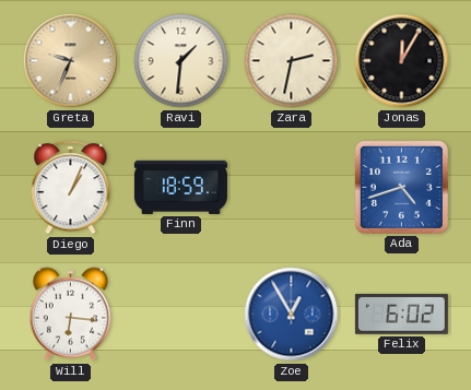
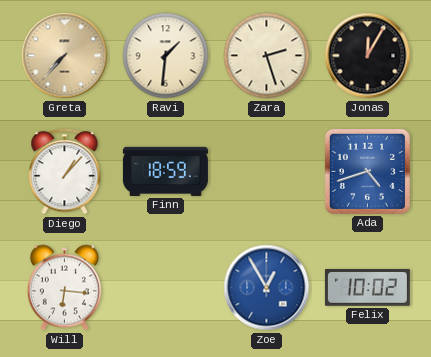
Greta: 9:34 -> 7:37 (65, 56)
Zara: 2:32 -> 2:27 (267, 56)
Diego: 1:04 -> 1:07 (65, 172)
Felix: 6:02 -> 10:02 (367, 287)
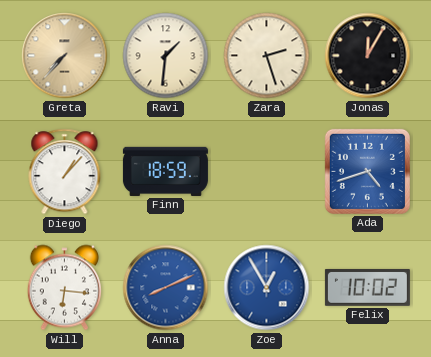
Anna: none -> 8:11 (166, 288)
